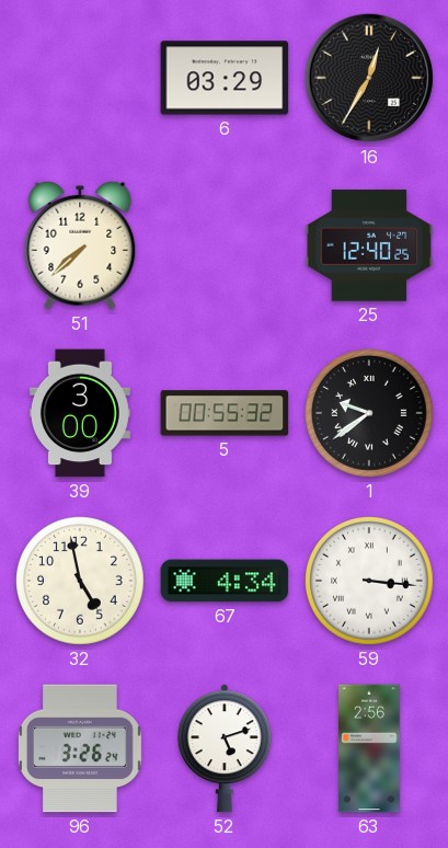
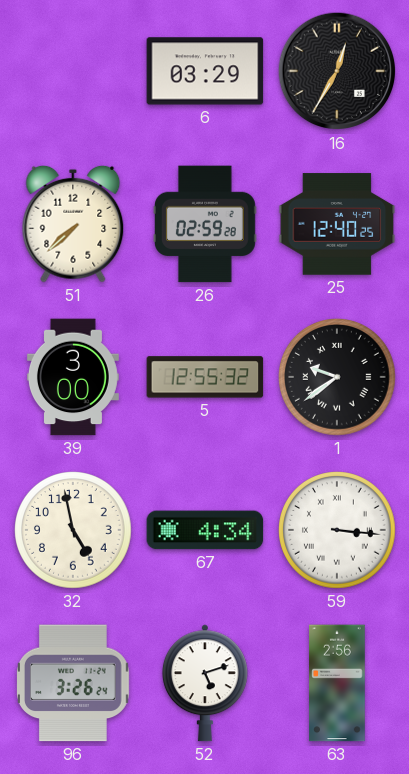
26: none -> 02:59 (205, 224)
5: 00:55 -> 12:55 (205, 377)
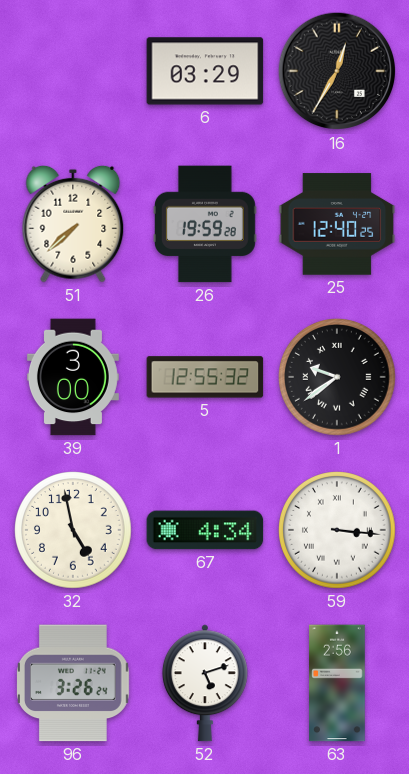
26: 02:59 -> 19:59 (205, 224)
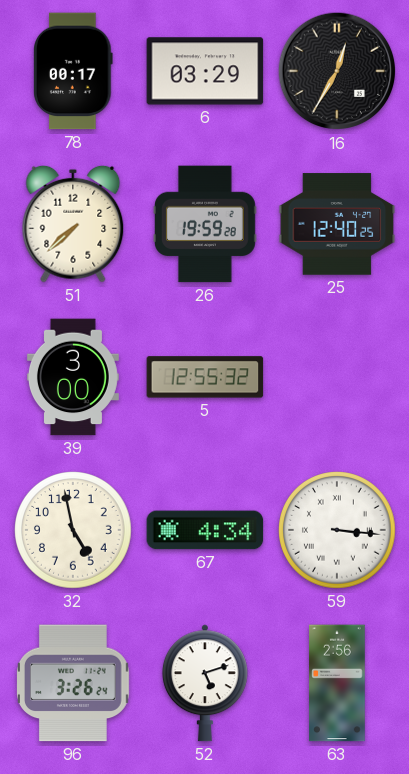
78: none -> 00:17 (74, 71)
1: 9:39 -> none (338, 378)
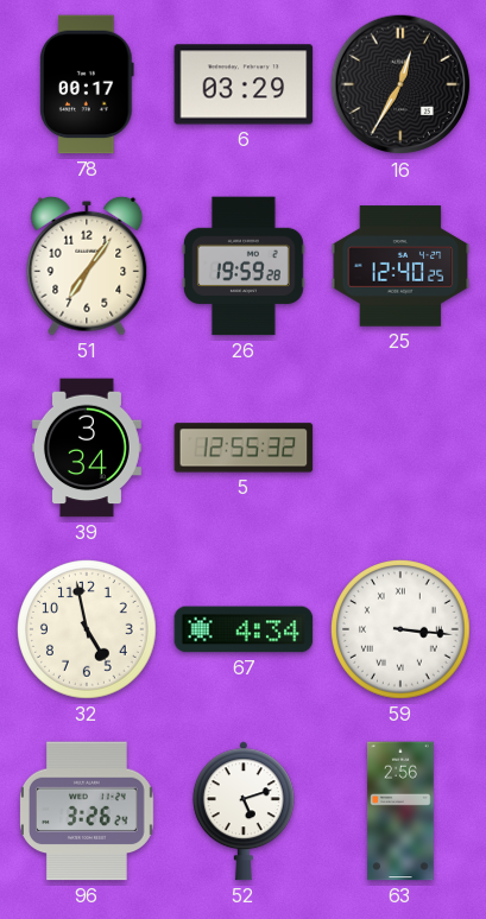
51: 7:38 -> 7:06 (87, 266)
39: 3:00 -> 3:34 (87, 448)
